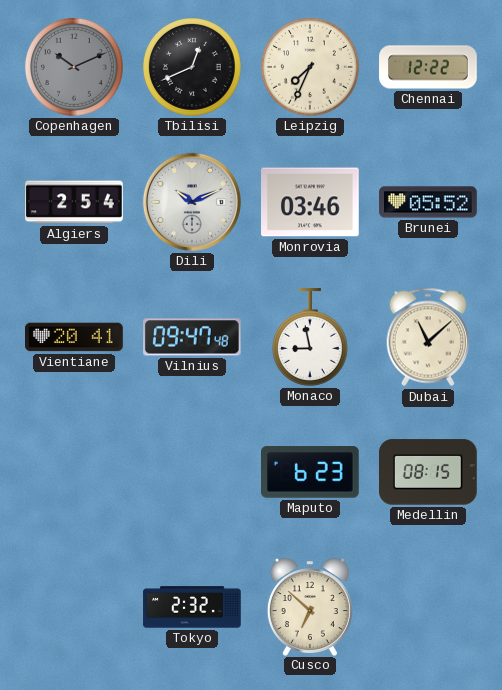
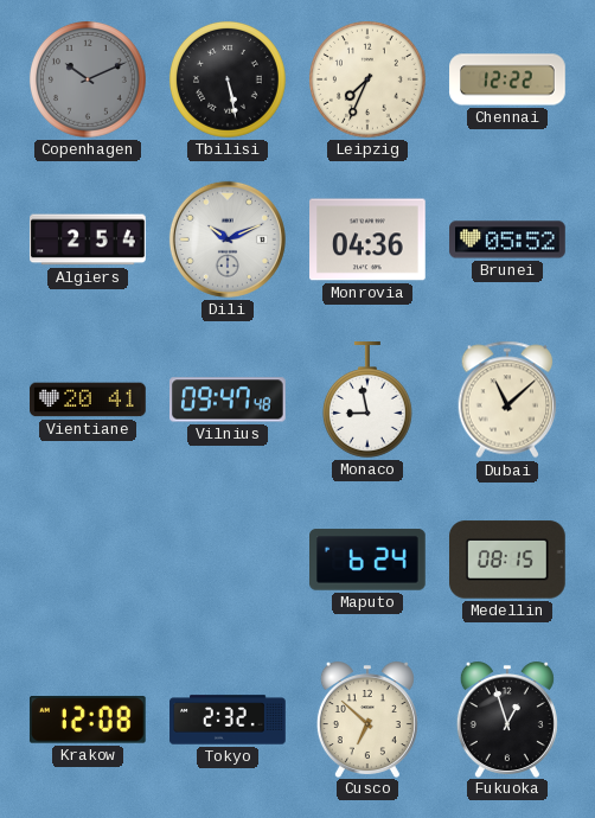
Tbilisi: 12:41 -> 5:28 (228, 79)
Monrovia: 03:46 -> 04:36 (369, 239)
Maputo: 6:23 -> 6:24 (369, 560)
Krakow: none -> 12:08 (88, 720)
Fukuoka: none -> 12:57 (507, 720)
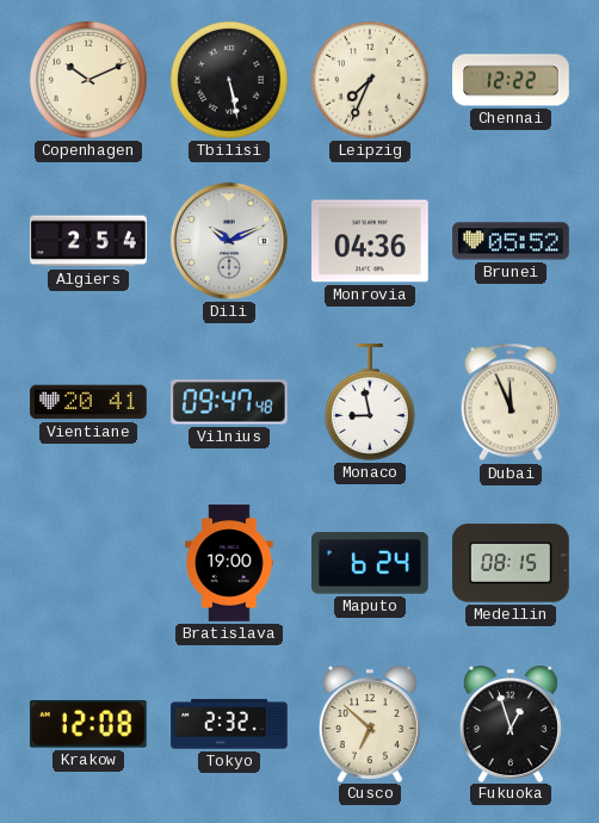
Copenhagen dial: grey -> cream (88, 80)
Dubai: 11:08 -> 11:56 (511, 402)
Bratislava: none -> 19:00 (229, 563)
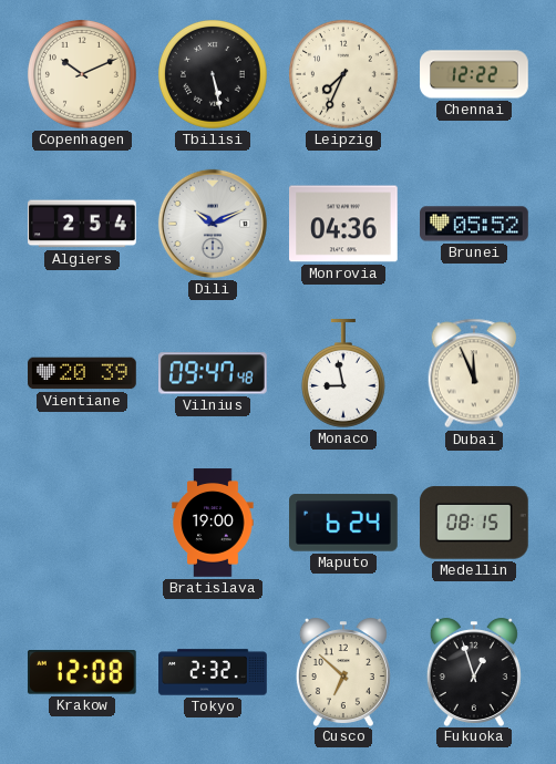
Vientiane: 20:41 -> 20:39 (82, 373)
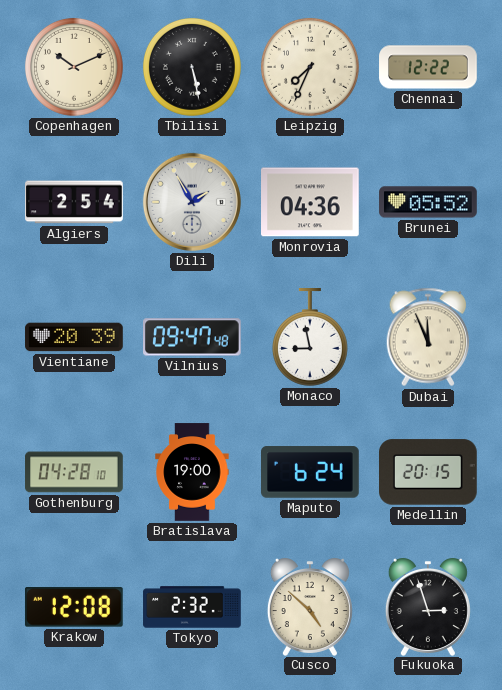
Dili: 10:11 -> 1:55 (192, 202)
Gothenburg: none -> 04:28 (74, 472)
Medellin: 08:15 -> 20:15 (429, 472)
Cusco: 6:52 -> 4:52 (310, 607)
Fukuoka: 12:57 -> 2:57 (428, 607)
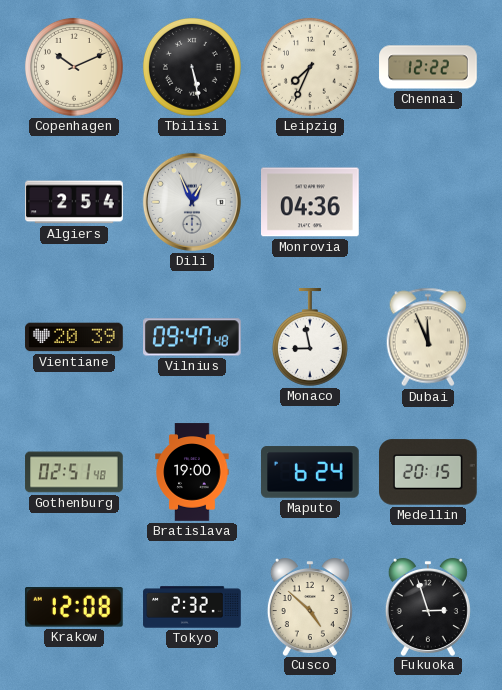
Dili: 1:55 -> 12:56 (192, 202)
Brunei: 05:52 -> none (428, 202)
Gothenburg: 04:28 -> 02:51 (74, 472)
